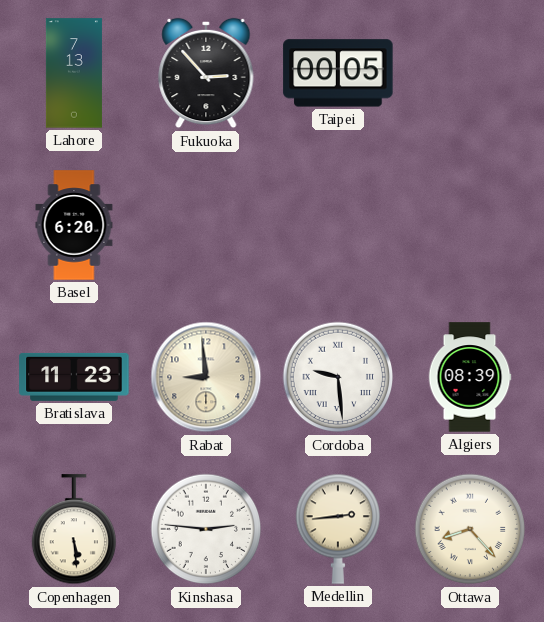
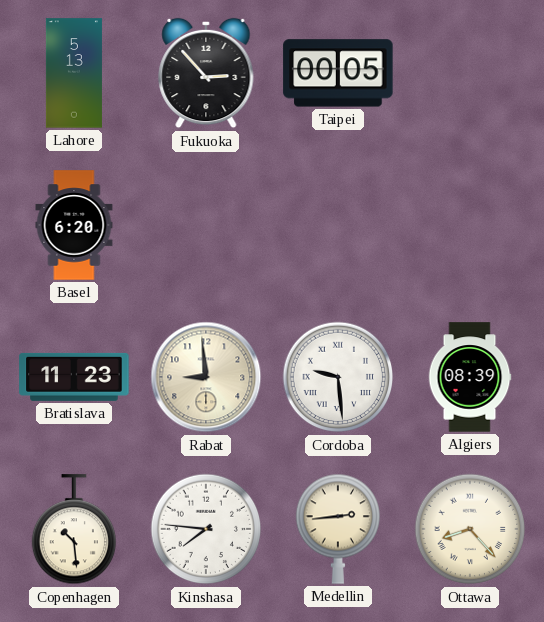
Lahore: 7:13 -> 5:13 (74, 73)
Copenhagen: 5:29 -> 10:29 (73, 530)
Kinshasa: 2:46 -> 7:46 (206, 529)
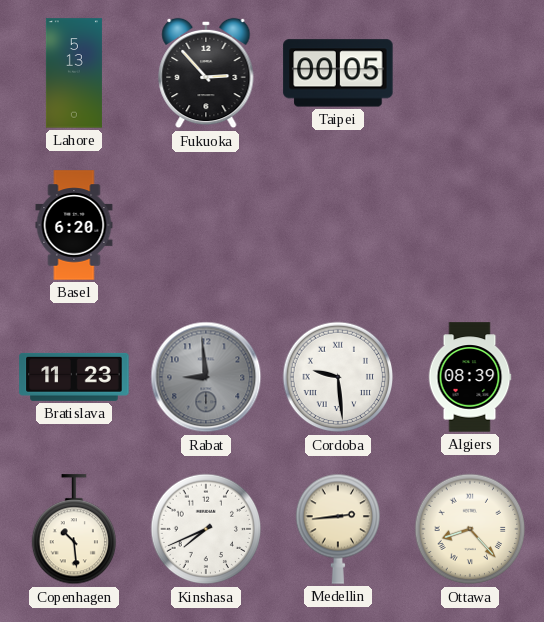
Rabat dial: cream -> grey (206, 377)
Kinshasa: 7:46 -> 7:41 (206, 529)
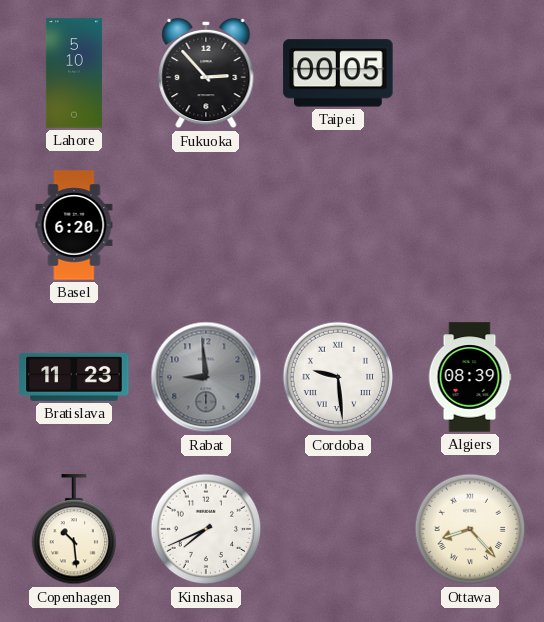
Lahore: 5:13 -> 5:10 (74, 73)
Medellin: 2:44 -> none (337, 529)
